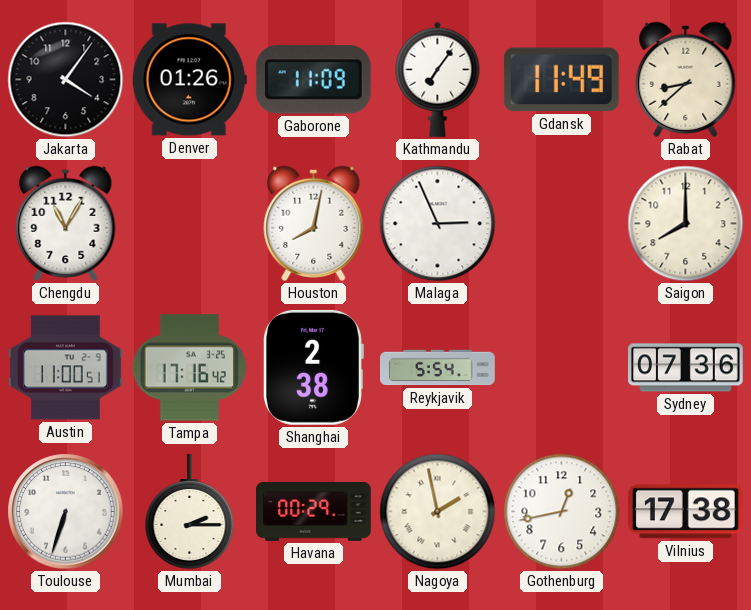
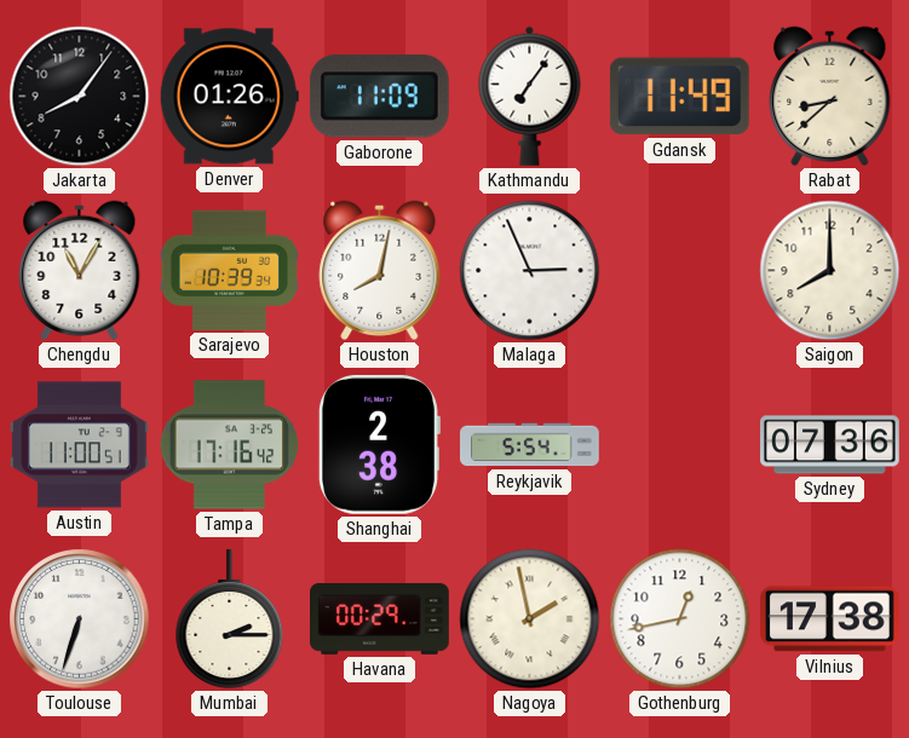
Jakarta: 4:06 -> 8:06 (80, 97)
Sarajevo: none -> 10:39 (229, 270)
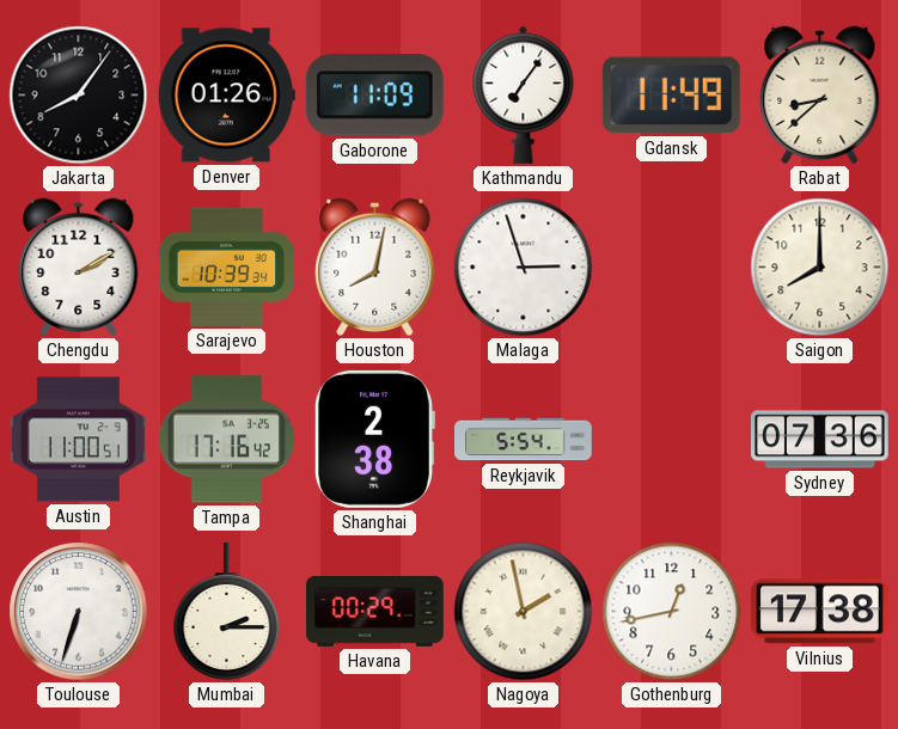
Chengdu: 11:05 -> 2:10 (79, 267)
Malaga: 2:56 -> 2:57 (524, 268)
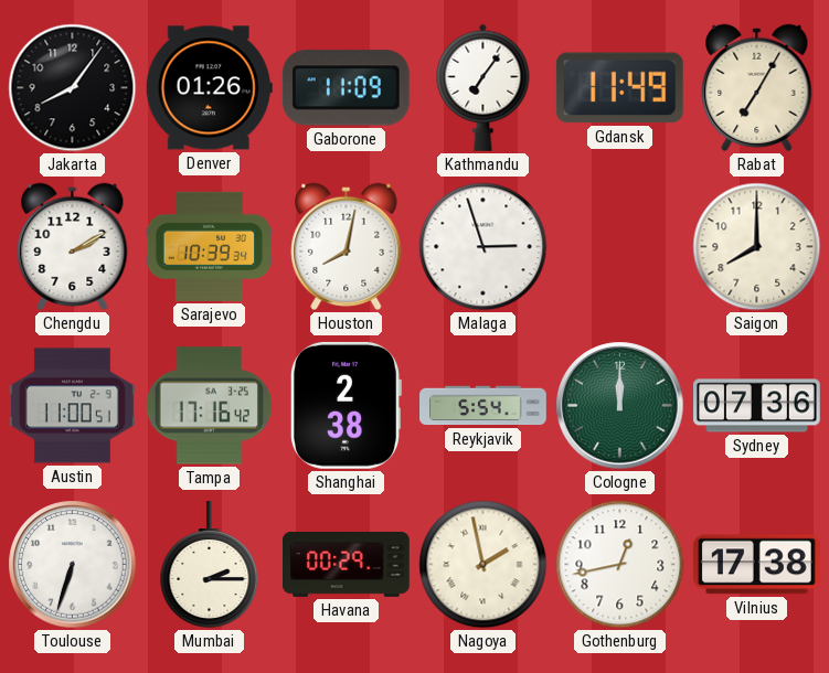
Rabat: 8:38 -> 7:05 (757, 87)
Cologne: none -> 12:00 (620, 406)
